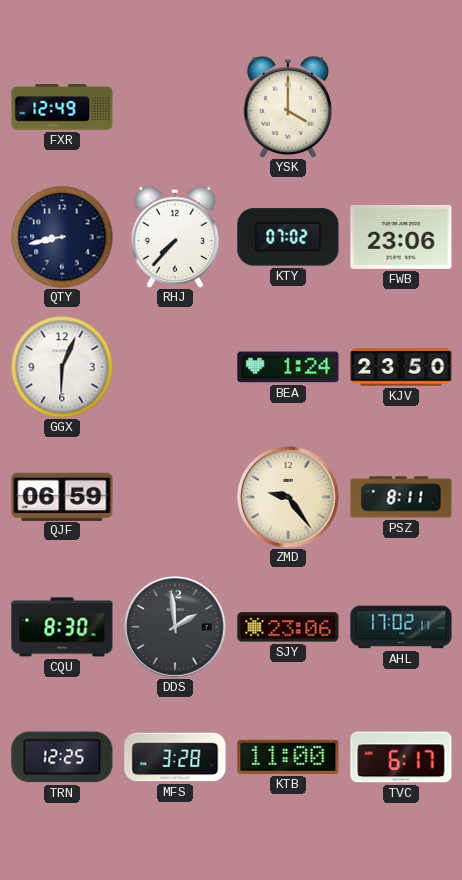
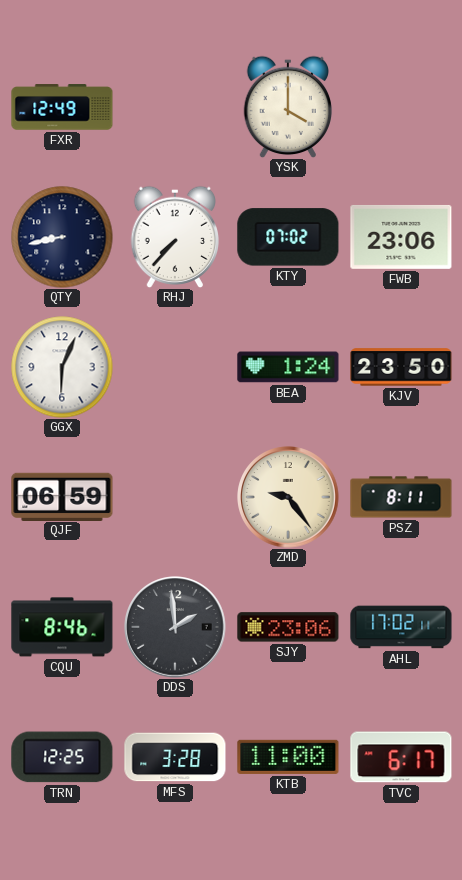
CQU: 8:30 -> 8:46 (62, 627)
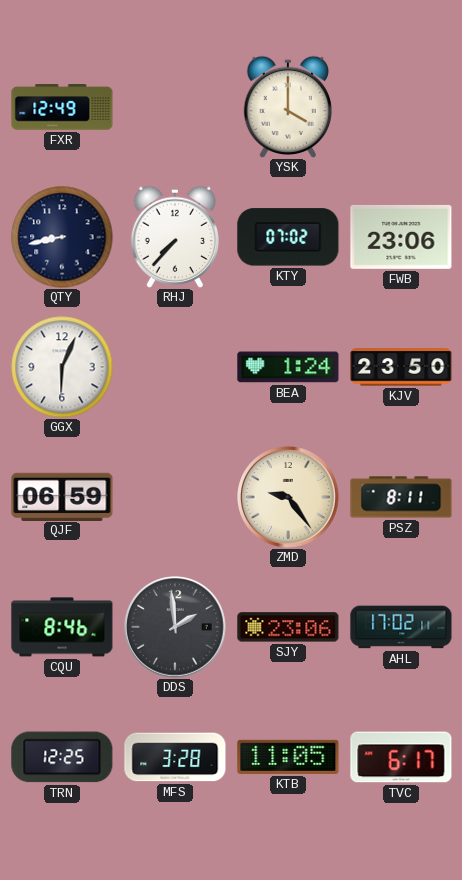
KTB: 11:00 -> 11:05 (288, 757)
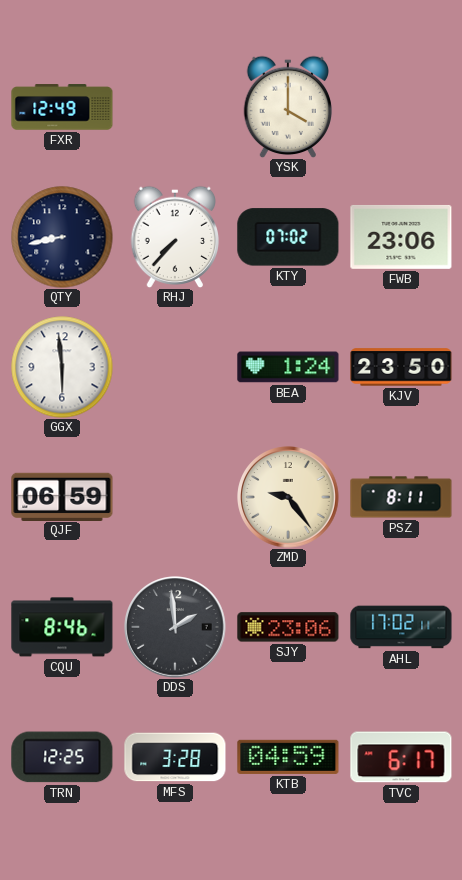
GGX: 6:04 -> 5:59 (62, 367)
KTB: 11:05 -> 04:59 (288, 757)
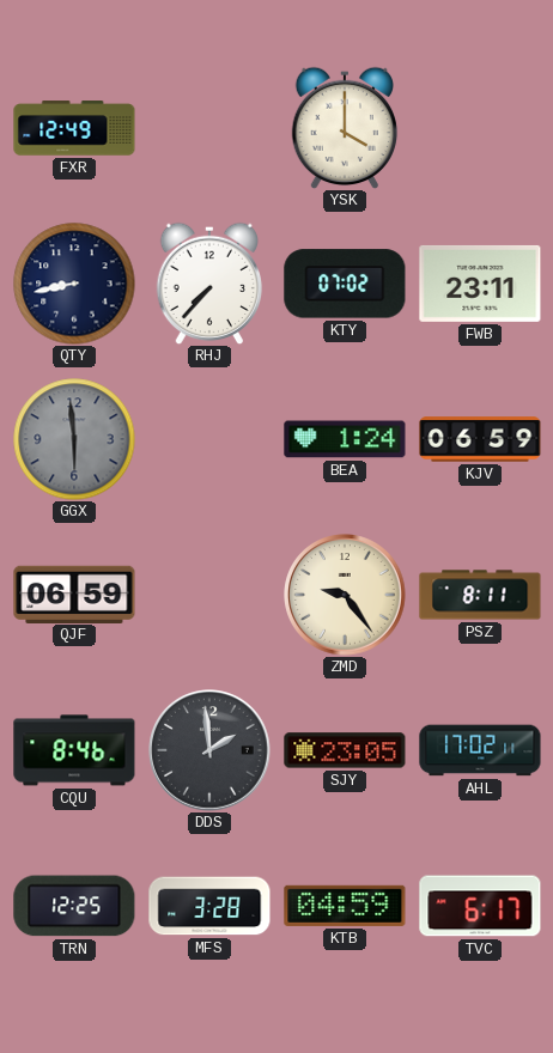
FWB: 23:06 -> 23:11 (480, 284)
GGX dial: white -> grey (74, 439)
KJV: 23:50 -> 06:59 (480, 439)
SJY: 23:06 -> 23:05 (345, 750)
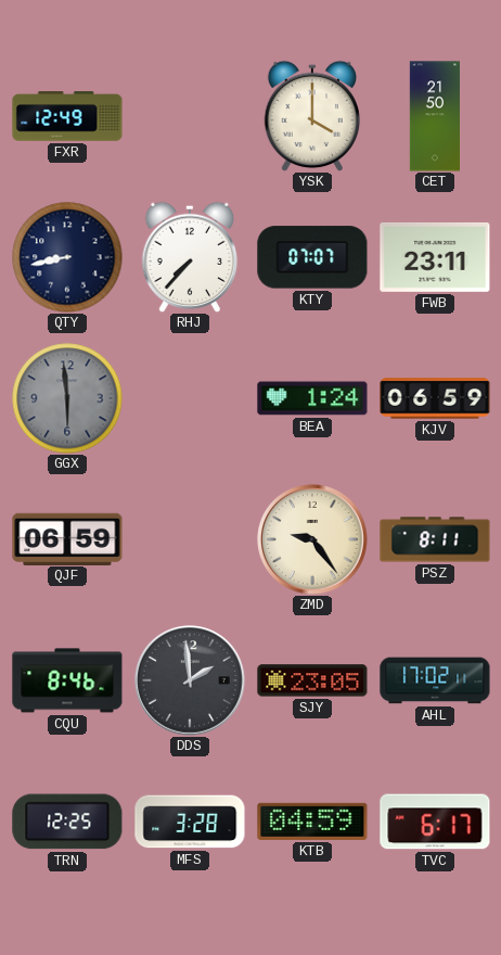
CET: none -> 21:50 (435, 116)
KTY: 07:02 -> 07:07 (312, 257)
